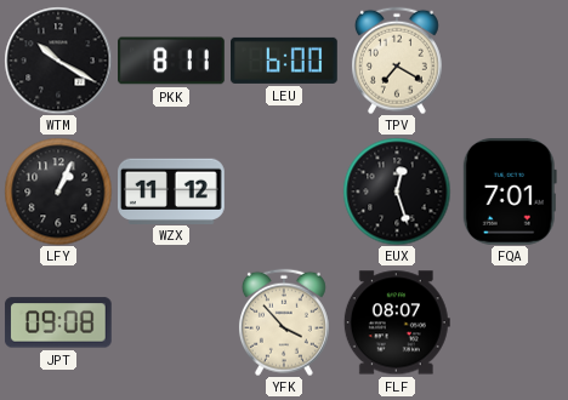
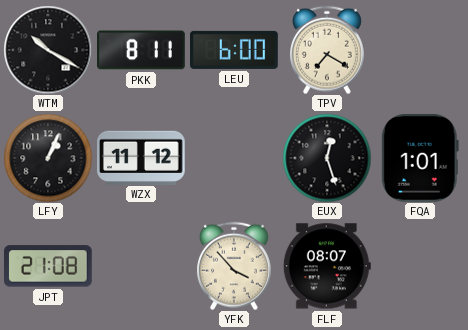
FQA: 7:01 -> 1:01 (420, 158)
JPT: 09:08 -> 21:08 (48, 266)
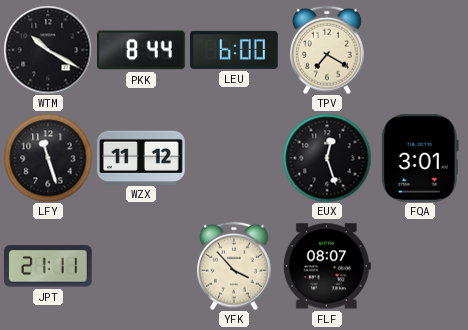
PKK: 8:11 -> 8:44 (142, 50)
LFY: 1:04 -> 11:27 (48, 158)
FQA: 1:01 -> 3:01 (420, 158)
JPT: 21:08 -> 21:11 (48, 266)
